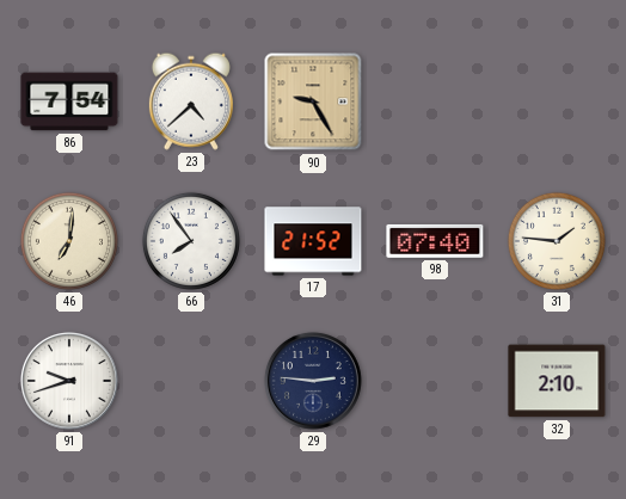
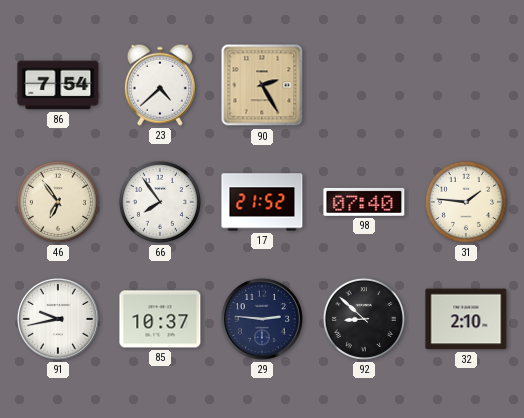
90: 9:25 -> 2:25 (262, 85)
46: 7:01 -> 6:54 (58, 202)
91: 9:42 -> 9:43 (58, 319)
85: none -> 10:37 (160, 319)
92: none -> 8:52 (364, 319)
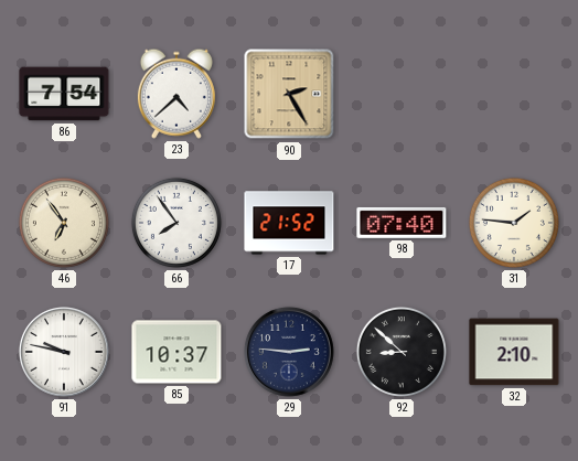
91: 9:43 -> 9:47 (64, 352)
